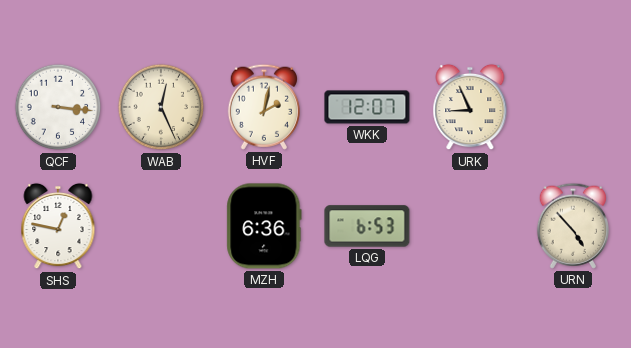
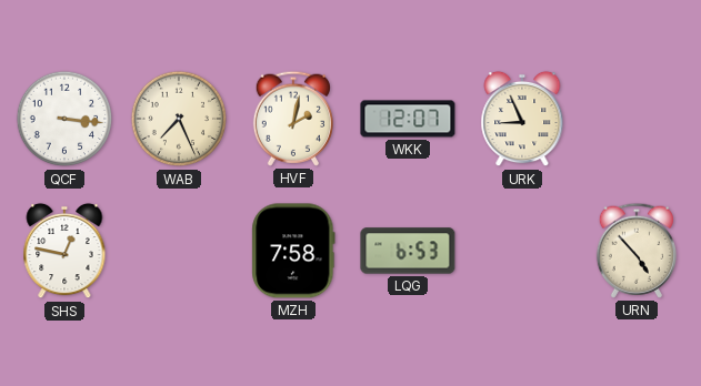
WAB: 12:26 -> 7:26 (179, 119)
MZH: 6:36 -> 7:58 (293, 251)
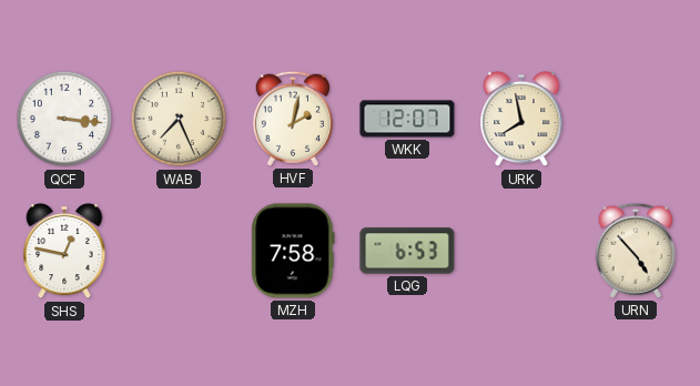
URK: 8:56 -> 7:58 (521, 119)
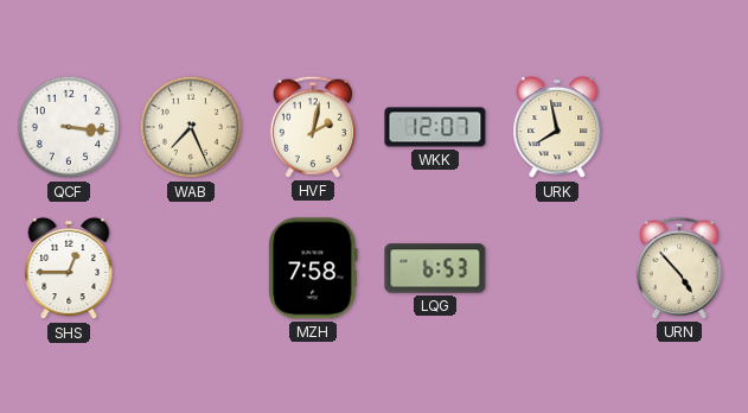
SHS: 12:47 -> 12:45 (69, 268)
